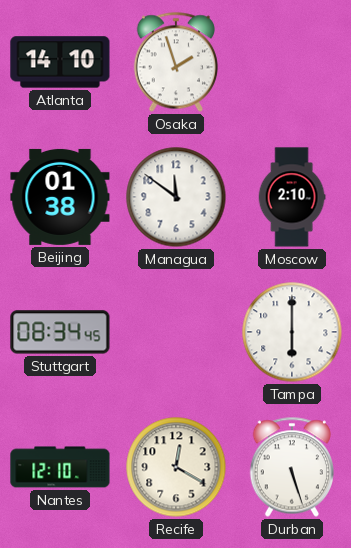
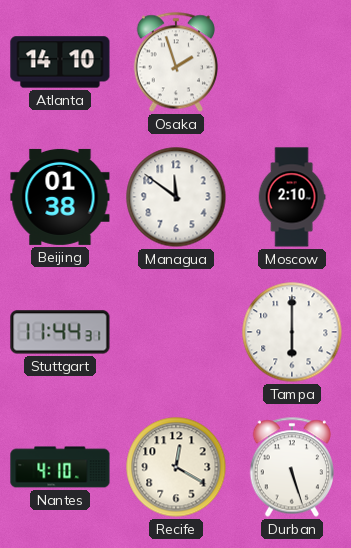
Stuttgart: 08:34 -> 11:44 (60, 332)
Nantes: 12:10 -> 4:10 (60, 467)
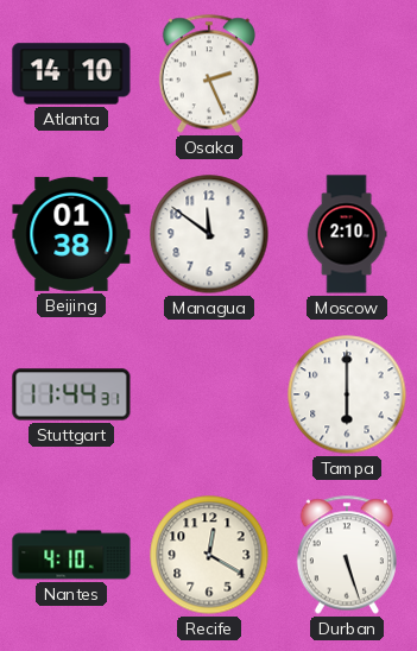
Osaka: 1:57 -> 2:26 (209, 74)
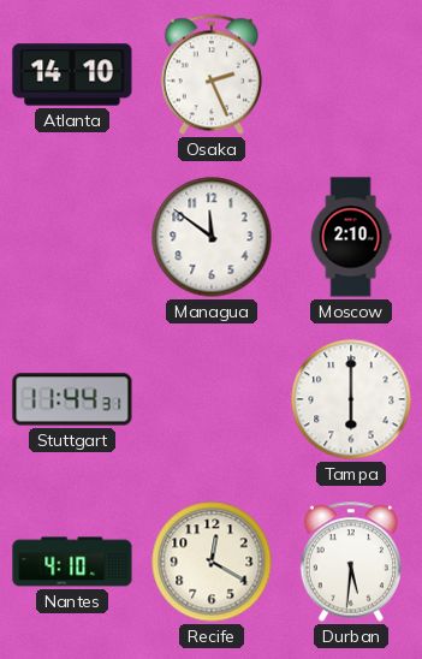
Beijing: 01:38 -> none (71, 234)
Durban: 5:27 -> 5:31 (351, 562)
